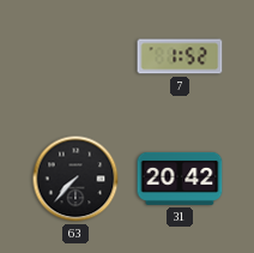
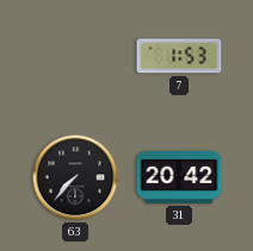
7: 1:52 -> 1:53 (179, 56)
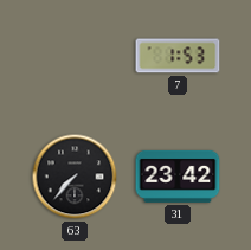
31: 20:42 -> 23:42 (178, 177)
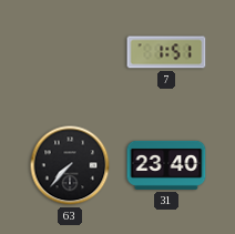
7: 1:53 -> 1:51 (166, 52)
31: 23:42 -> 23:40 (166, 165)
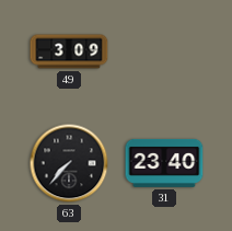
49: none -> 3:09 (69, 51)
7: 1:51 -> none (166, 52)
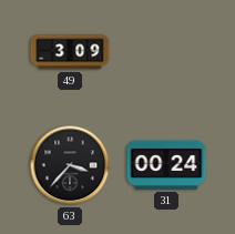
63: 7:37 -> 3:37 (70, 165)
31: 23:40 -> 00:24 (166, 165)
